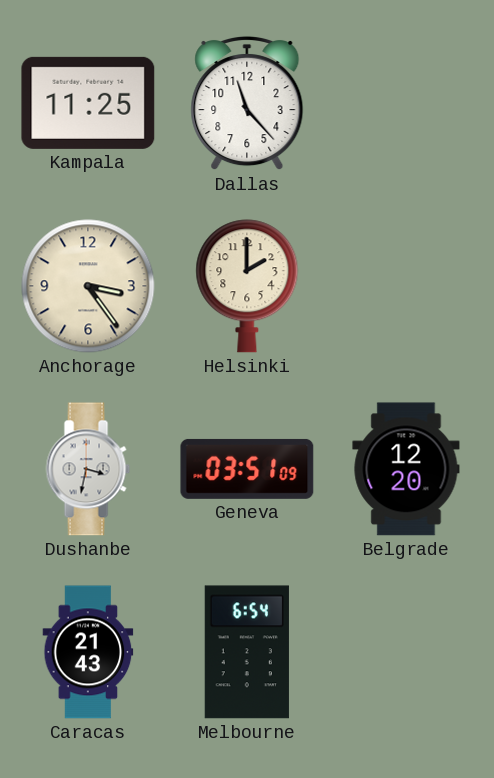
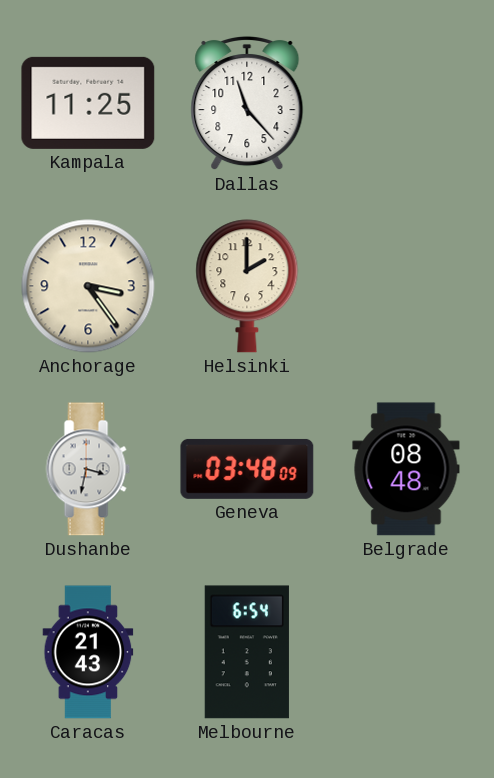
Geneva: 03:51 -> 03:48 (247, 469)
Belgrade: 12:20 -> 08:48 (406, 469)
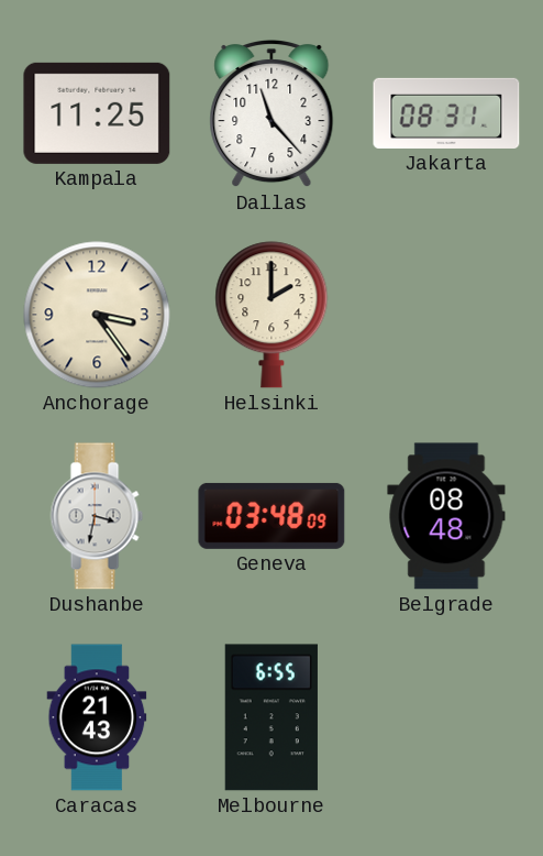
Jakarta: none -> 08:31 (446, 113)
Melbourne: 6:54 -> 6:55 (271, 717)
